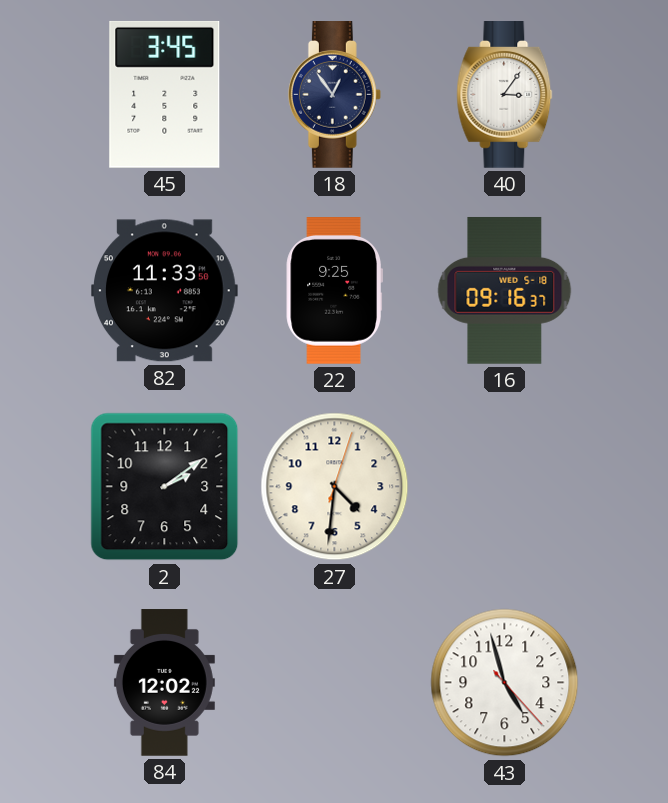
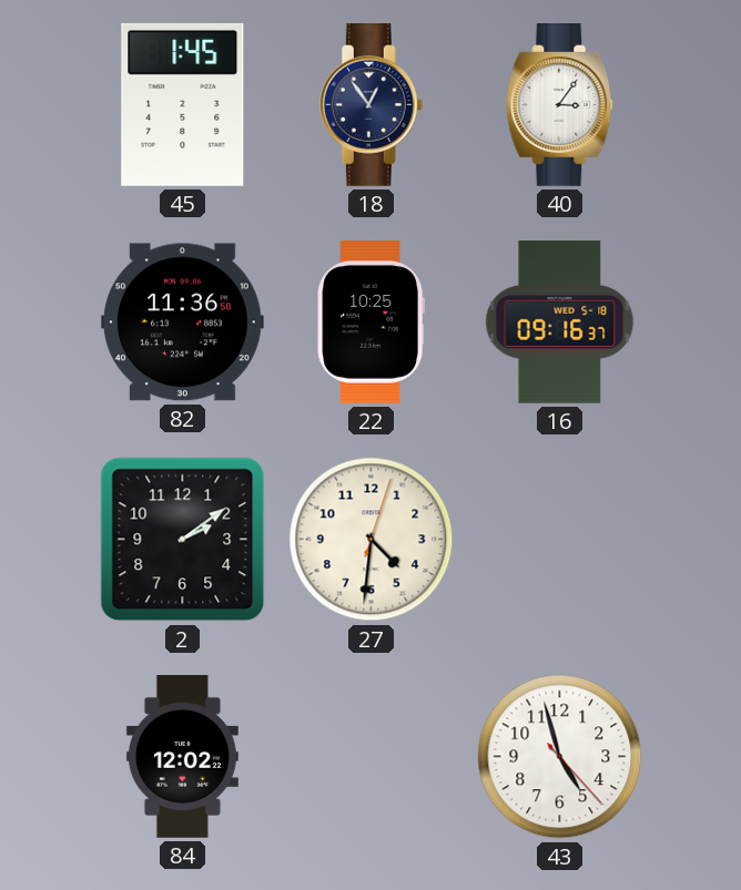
45: 3:45 -> 1:45 (183, 104)
82: 11:33 -> 11:36 (183, 323)
22: 9:25 -> 10:25 (370, 323)
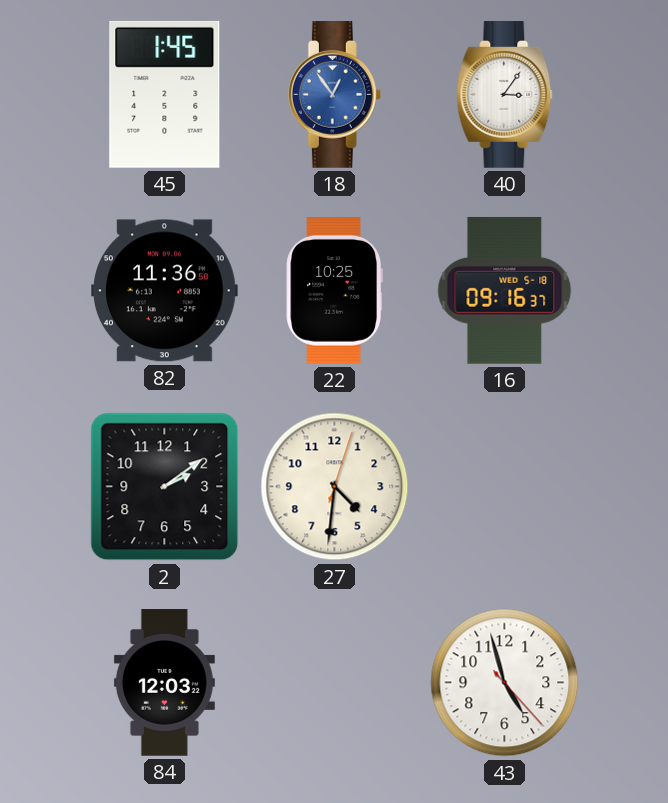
18 dial: navy -> blue (334, 95)
84: 12:02 -> 12:03 (164, 683)
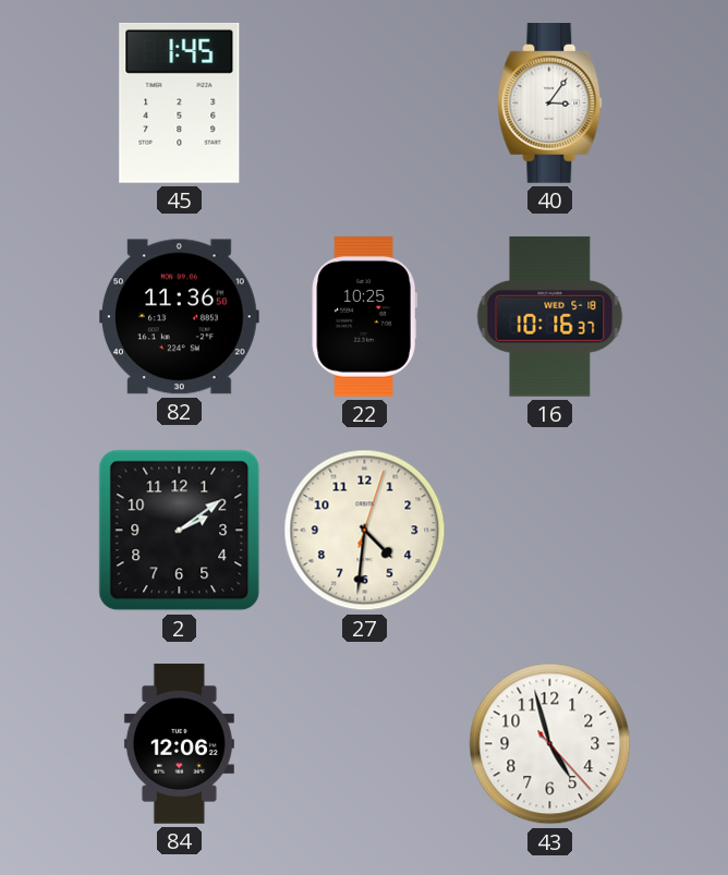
18: 12:54 -> none (334, 95)
16: 09:16 -> 10:16 (550, 316)
84: 12:03 -> 12:06 (179, 744)
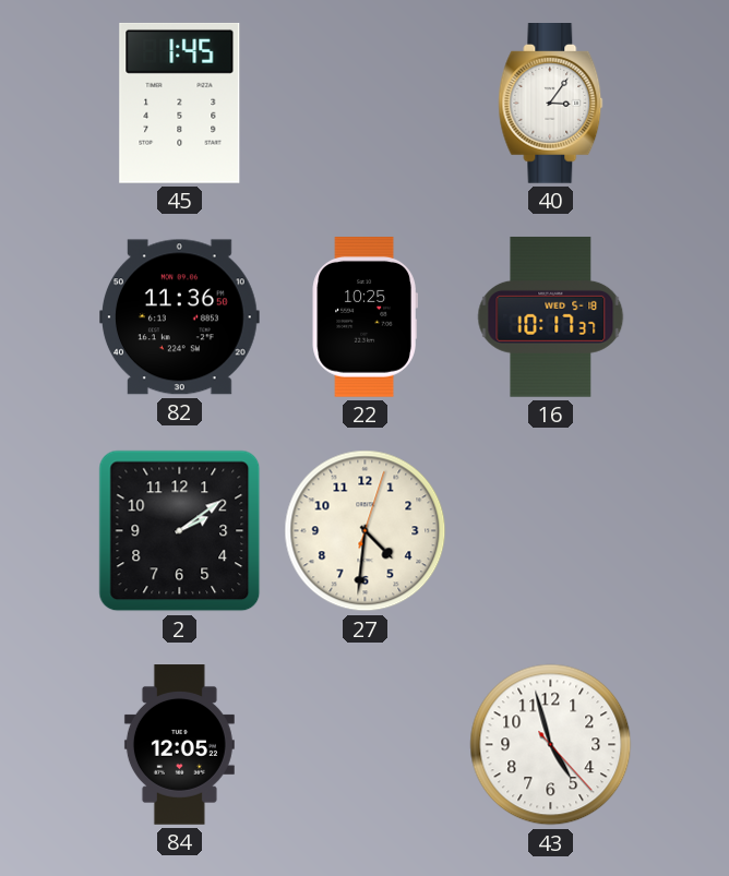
16: 10:16 -> 10:17 (551, 316)
84: 12:06 -> 12:05 (179, 745)
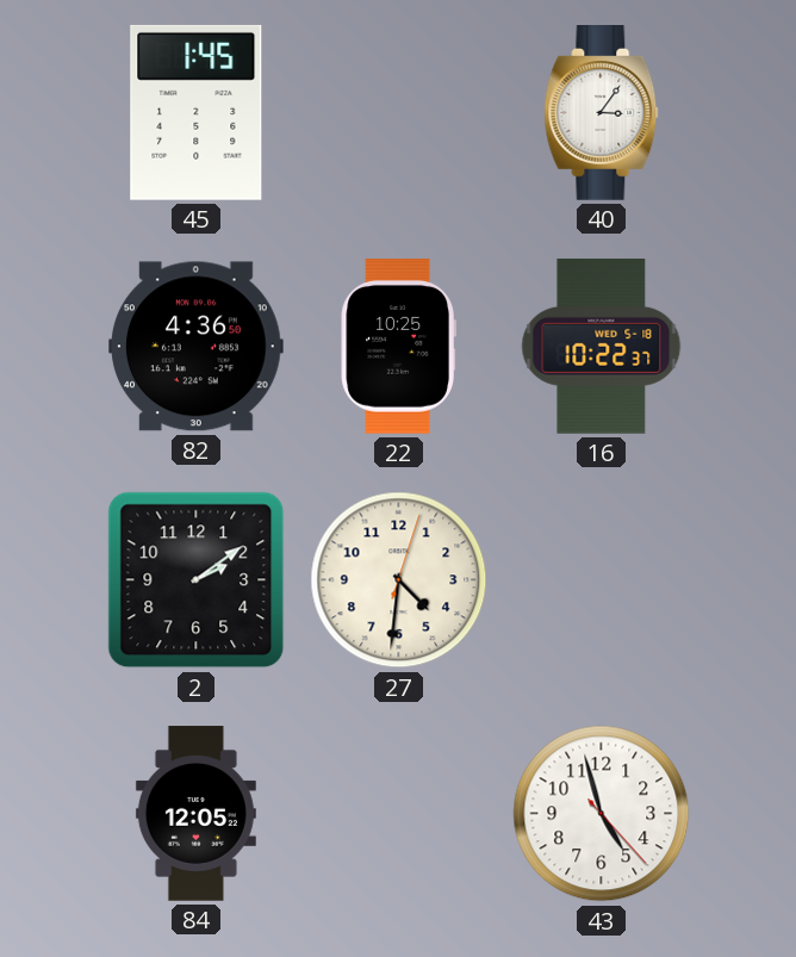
82: 11:36 -> 4:36 (197, 347)
16: 10:17 -> 10:22 (602, 346)
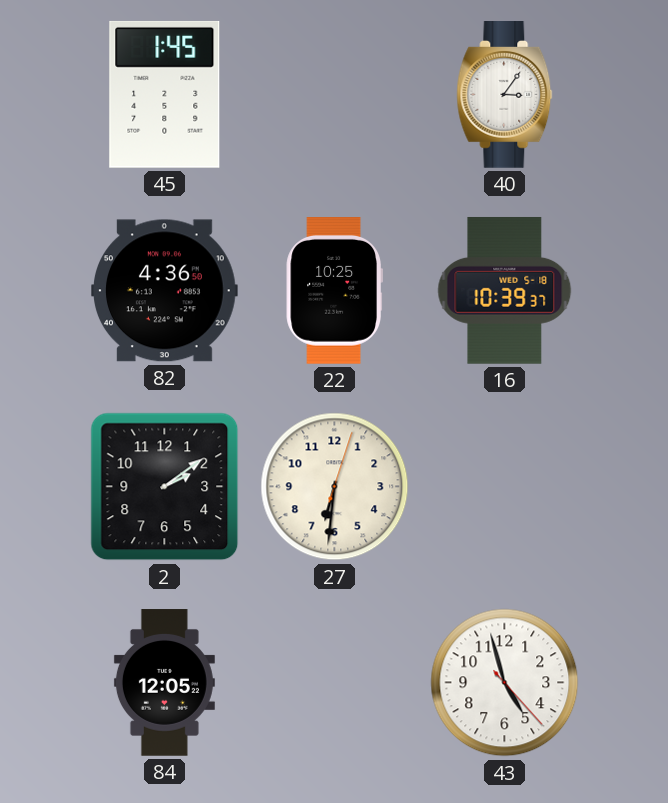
16: 10:22 -> 10:39 (505, 290)
27: 4:31 -> 6:31 (335, 487)
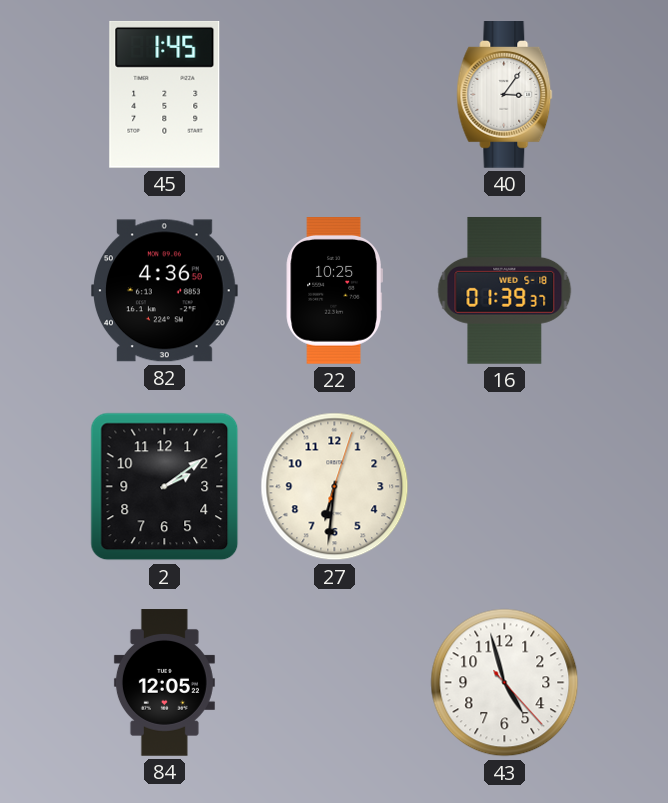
16: 10:39 -> 01:39 (505, 290)
